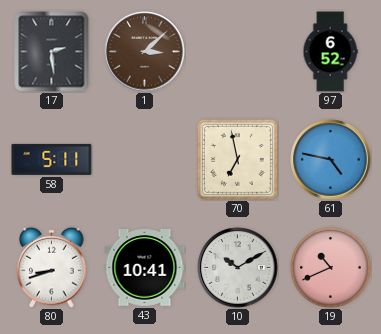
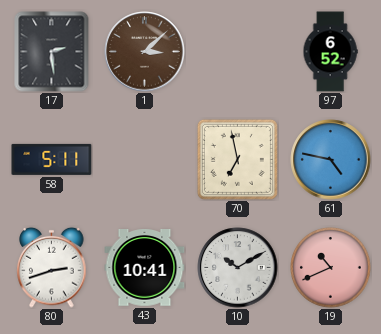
80: 8:42 -> 2:42 (52, 267)
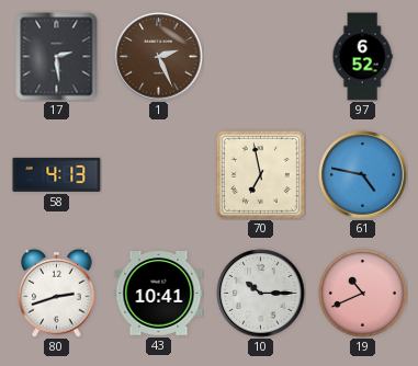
1: 3:08 -> 2:26 (159, 57)
58: 5:11 -> 4:13 (57, 174)
10: 10:10 -> 10:15 (261, 294)
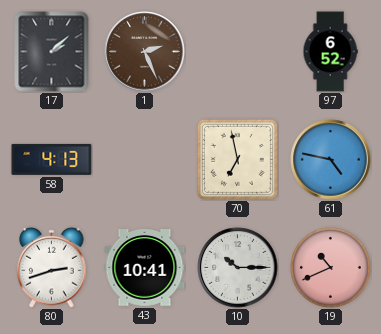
17: 2:29 -> 2:08 (52, 52)
